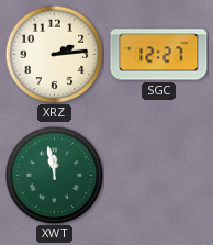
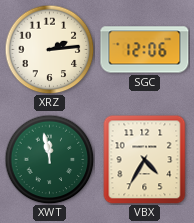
SGC: 12:27 -> 12:06 (145, 50)
VBX: none -> 4:35 (145, 159)
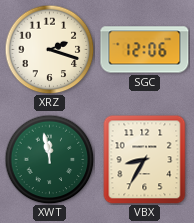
XRZ: 2:14 -> 2:18 (49, 49)
VBX: 4:35 -> 8:35 (145, 159)
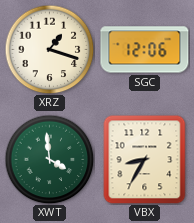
XRZ: 2:18 -> 1:18 (49, 49)
XWT: 11:58 -> 3:59 (49, 159)
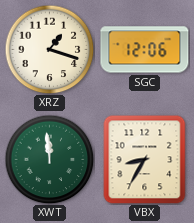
XWT: 3:59 -> 11:59 (49, 159)
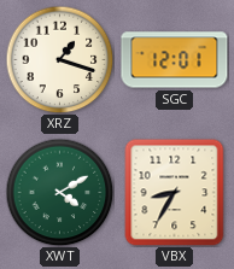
SGC: 12:06 -> 12:01 (175, 60)
XWT: 11:59 -> 4:10 (59, 192)
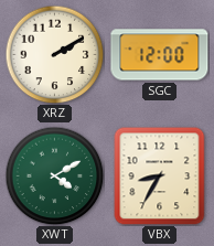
XRZ: 1:18 -> 2:10 (54, 54)
SGC: 12:01 -> 12:00 (160, 55)
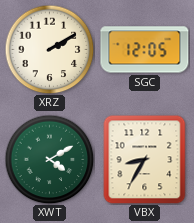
SGC: 12:00 -> 12:05 (145, 50)
